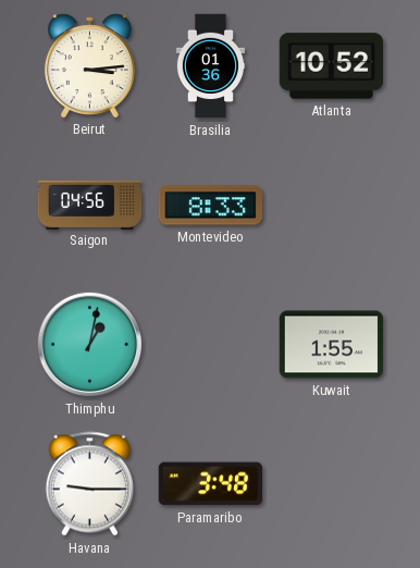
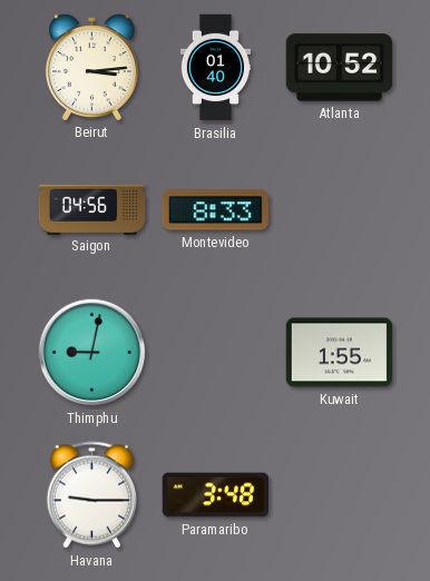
Brasilia: 01:36 -> 01:40 (215, 68)
Thimphu: 1:02 -> 9:02 (92, 353)
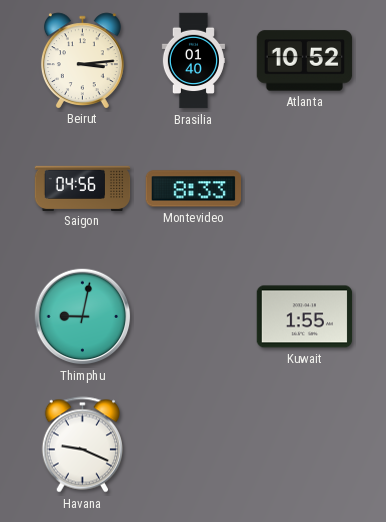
Havana: 9:15 -> 9:19 (82, 445)
Paramaribo: 3:48 -> none (216, 495)
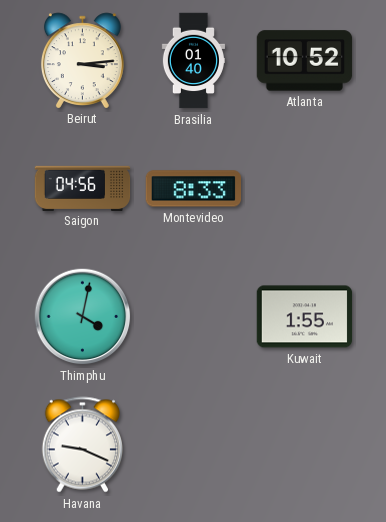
Thimphu: 9:02 -> 4:02 (83, 317)
